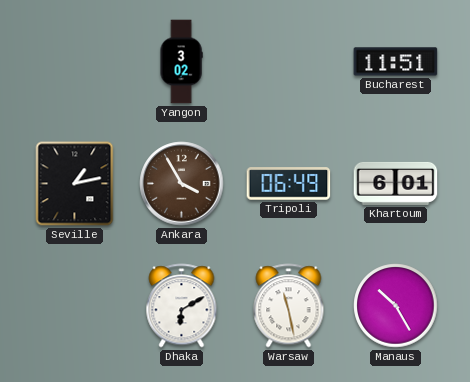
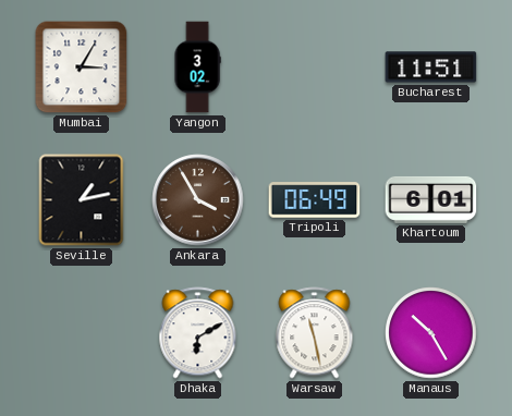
Mumbai: none -> 3:05 (82, 68)
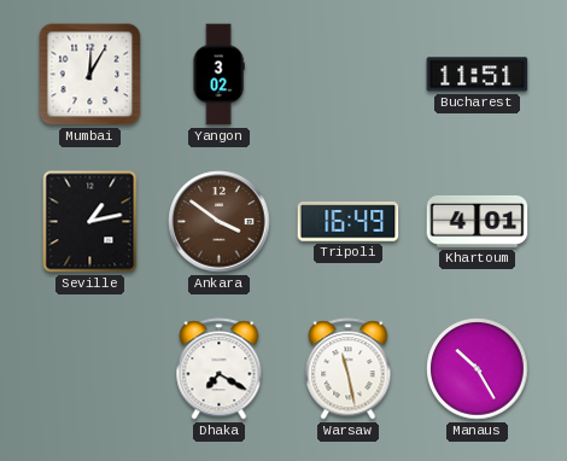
Mumbai: 3:05 -> 12:05 (90, 75)
Ankara: 3:55 -> 3:51 (220, 222)
Tripoli: 06:49 -> 16:49 (349, 222)
Khartoum: 6:01 -> 4:01 (478, 221)
Dhaka: 6:10 -> 7:20 (220, 369)
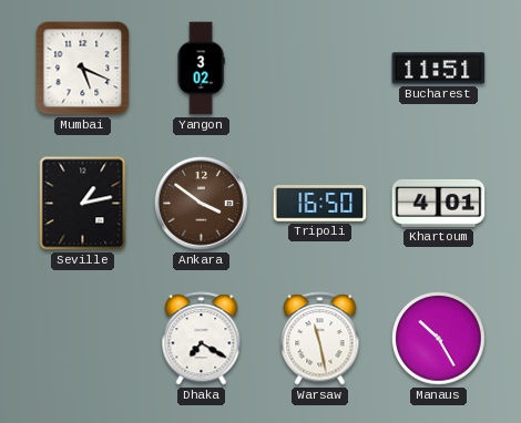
Mumbai: 12:05 -> 5:19 (83, 69)
Tripoli: 16:49 -> 16:50 (320, 204)
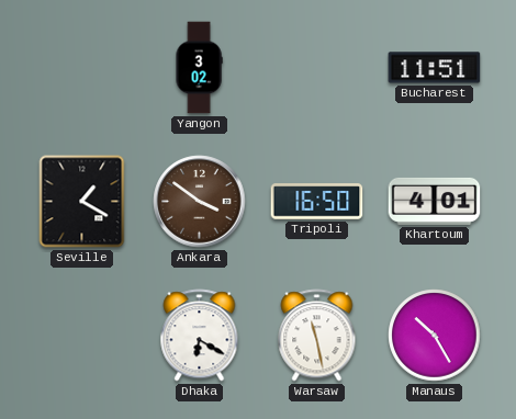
Mumbai: 5:19 -> none (83, 69)
Seville: 1:13 -> 1:20 (82, 202)
Dhaka: 7:20 -> 6:20 (200, 336)
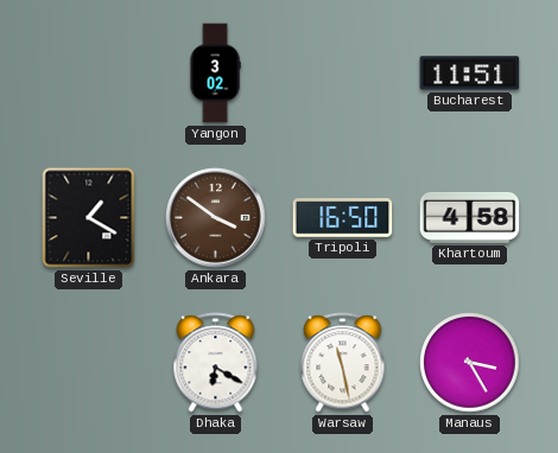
Khartoum: 4:01 -> 4:58 (470, 217)
Manaus: 10:25 -> 3:25 (470, 363)
